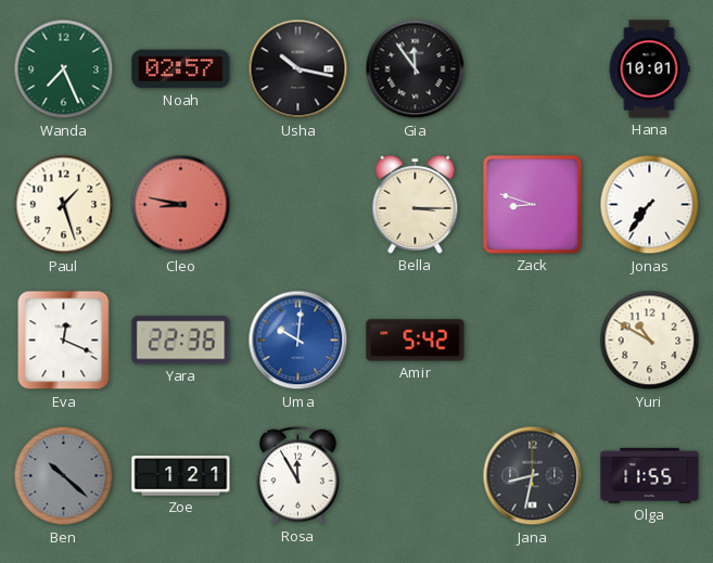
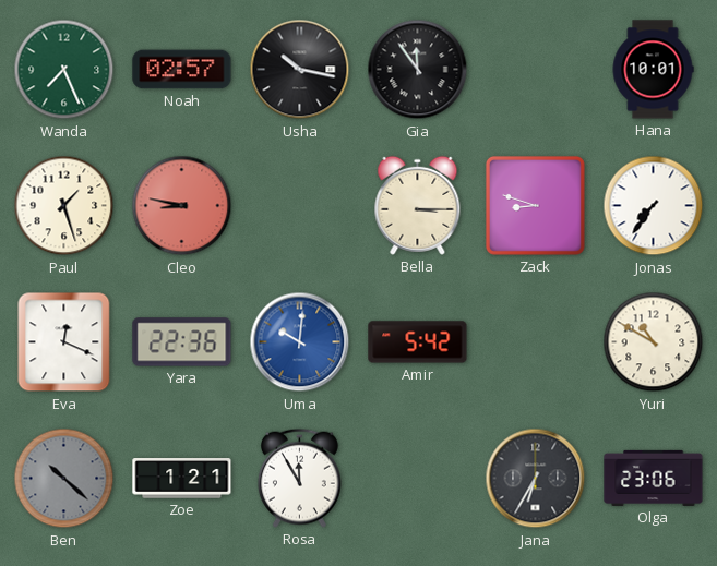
Jana: 8:32 -> 6:35 (536, 479)
Olga: 11:55 -> 23:06 (654, 478)
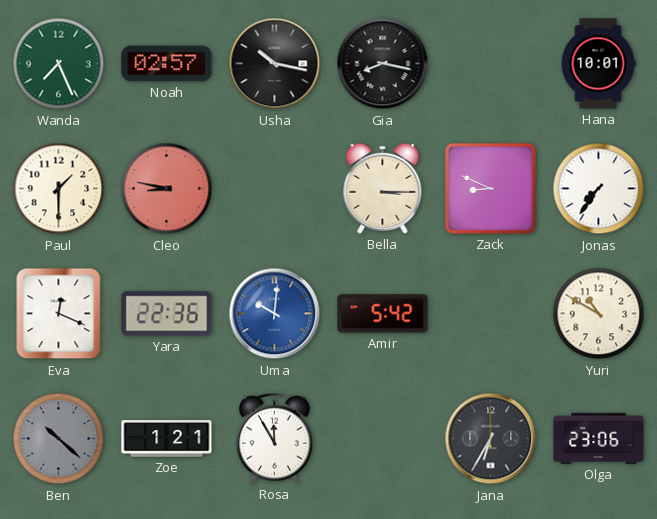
Gia: 11:54 -> 8:17 (383, 64)
Paul: 1:27 -> 1:30 (59, 189)
Zack: 8:48 -> 8:49 (490, 188)
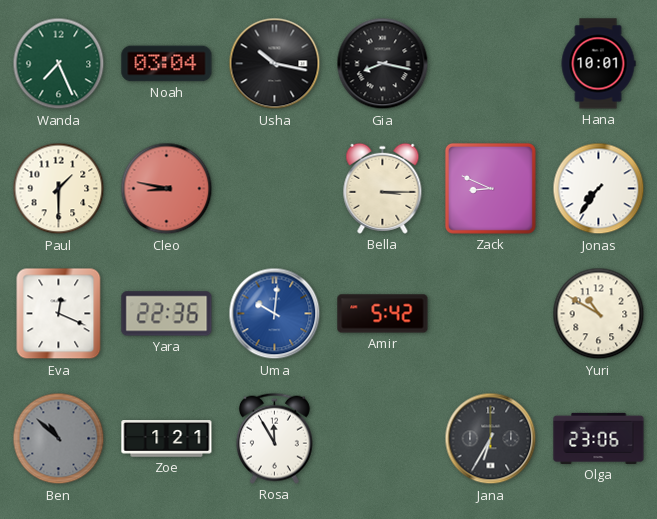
Noah: 02:57 -> 03:04 (167, 64)
Ben: 10:22 -> 10:52 (59, 439)
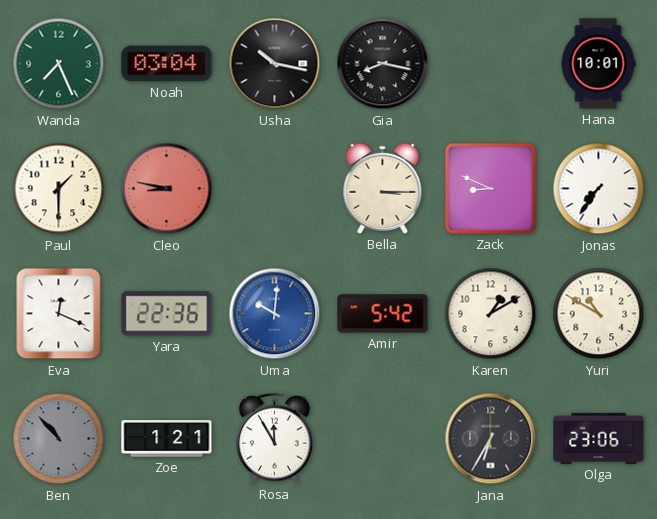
Karen: none -> 1:10 (491, 314)
Ben: 10:52 -> 10:53 (59, 439)
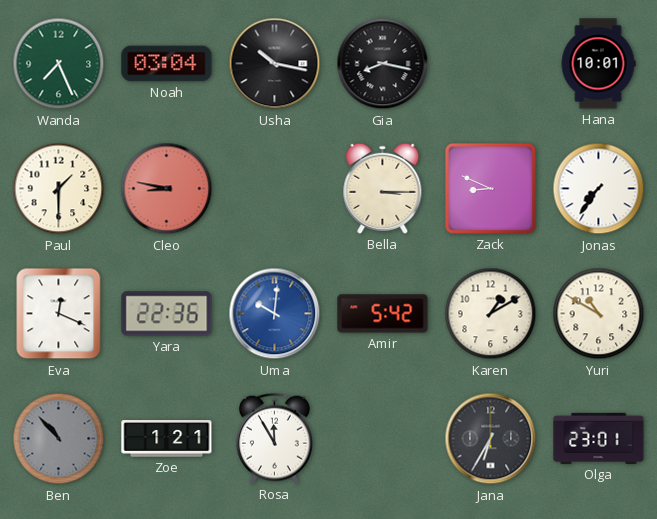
Olga: 23:06 -> 23:01 (599, 438)
